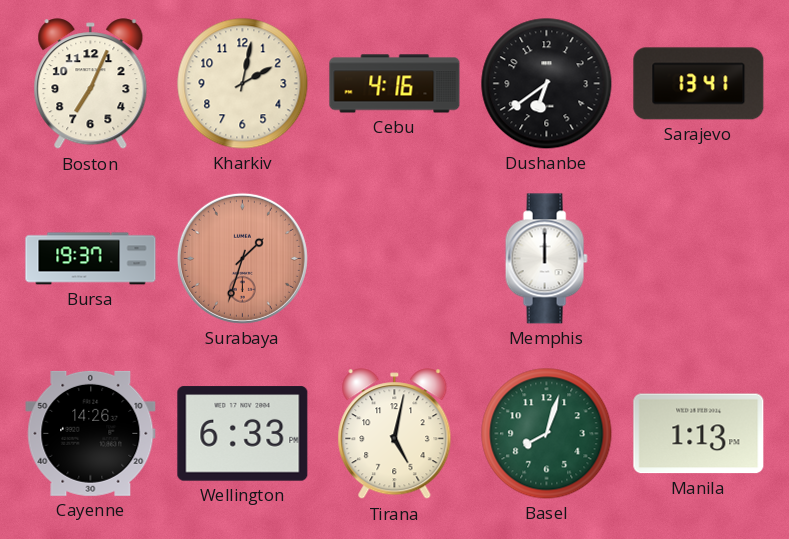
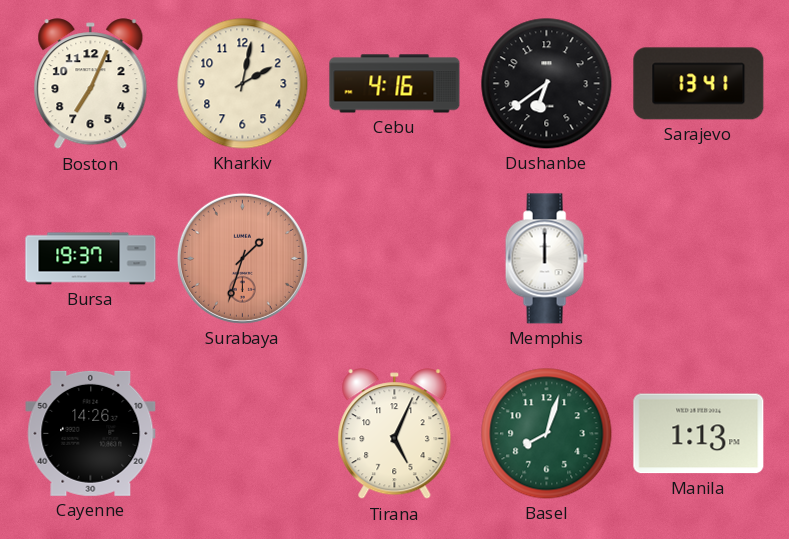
Wellington: 6:33 -> none (243, 434)
Tirana: 5:02 -> 5:04 (395, 434)
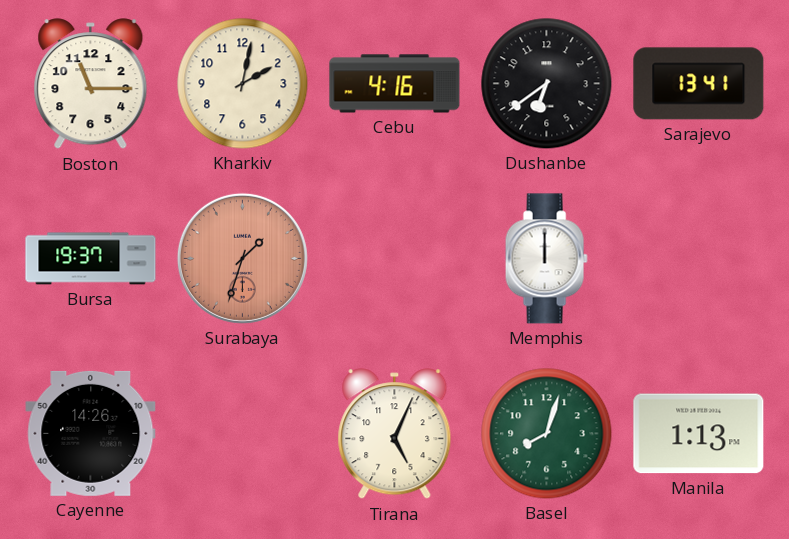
Boston: 7:04 -> 11:15 (91, 84)
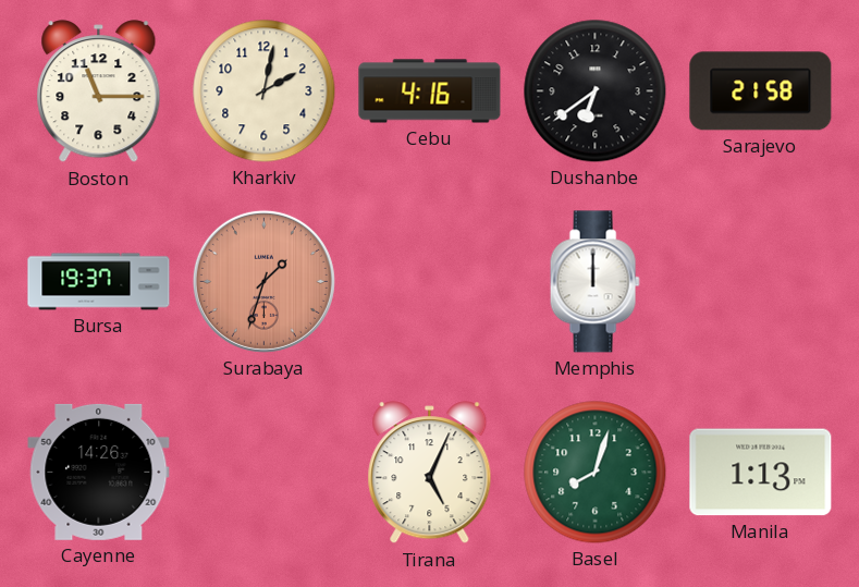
Sarajevo: 13:41 -> 21:58 (761, 91)
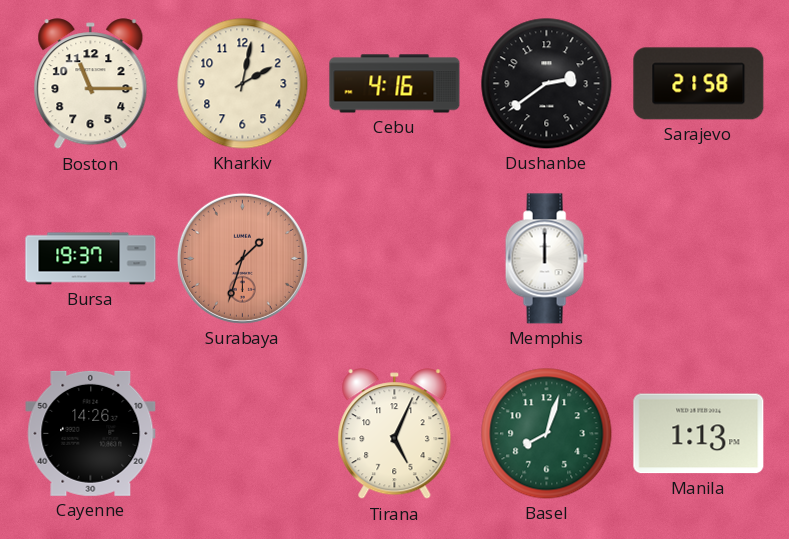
Dushanbe: 6:39 -> 2:39 (547, 84)
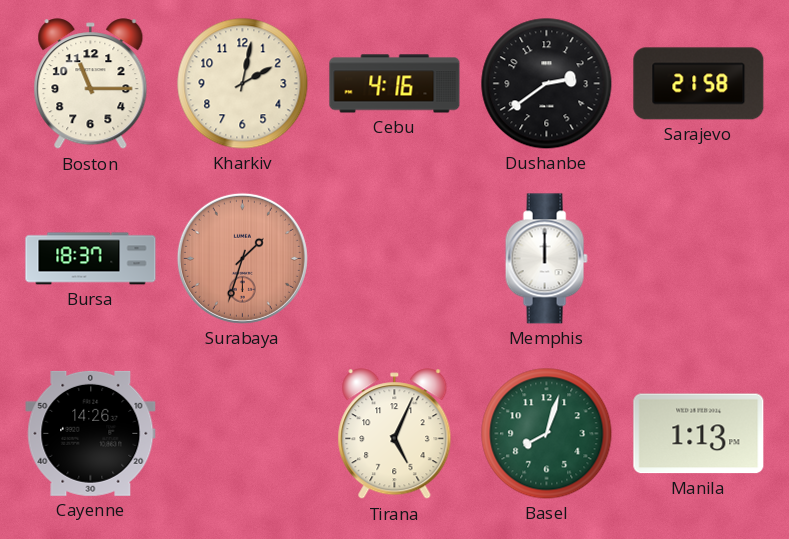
Bursa: 19:37 -> 18:37 (91, 259)
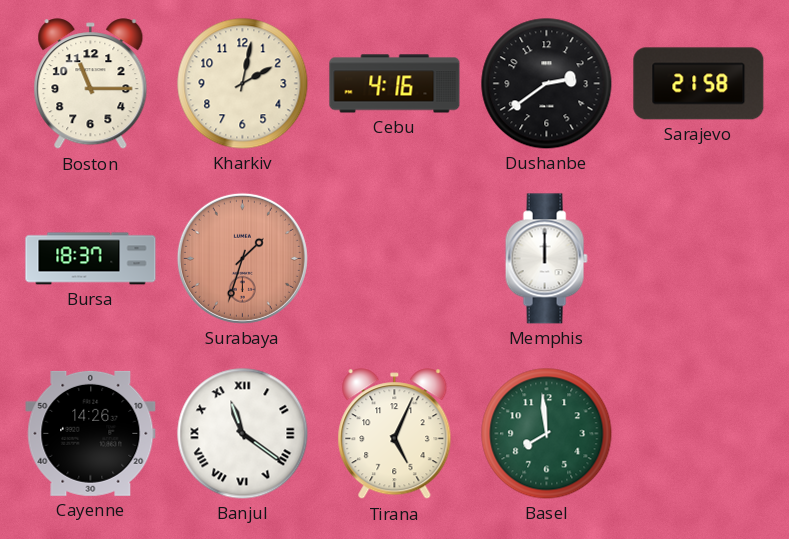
Banjul: none -> 11:21 (243, 434)
Basel: 8:03 -> 7:59 (547, 434)
Manila: 1:13 -> none (699, 434)
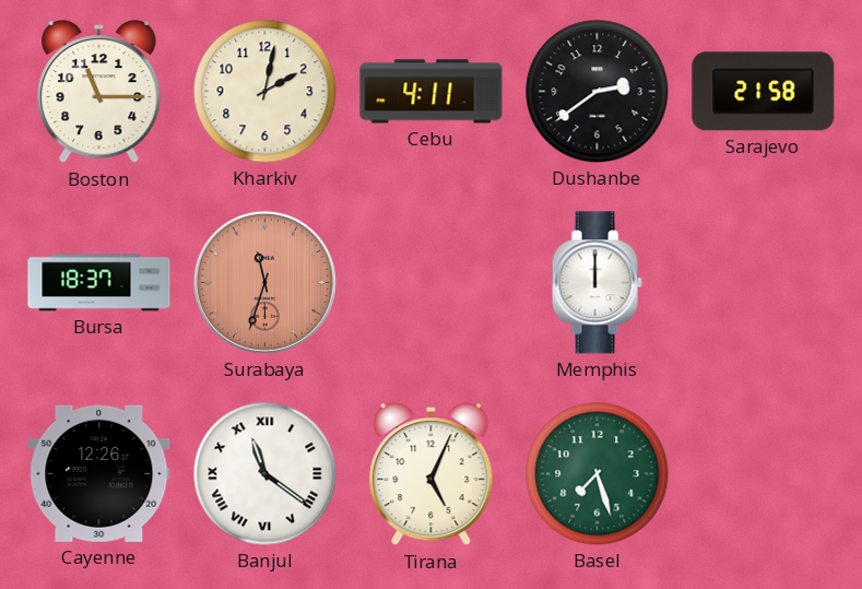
Cebu: 4:16 -> 4:11 (432, 92)
Surabaya: 1:33 -> 11:33 (264, 282)
Cayenne: 14:26 -> 12:26 (99, 473)
Basel: 7:59 -> 7:27 (598, 474)
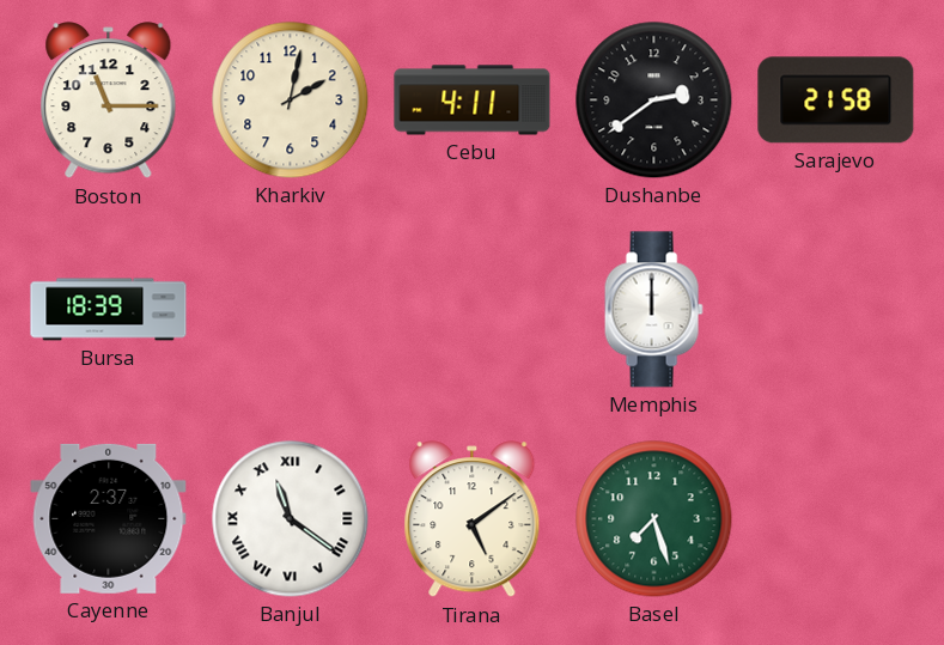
Bursa: 18:37 -> 18:39 (109, 310)
Surabaya: 11:33 -> none (264, 282)
Cayenne: 12:26 -> 2:37 (109, 518)
Tirana: 5:04 -> 5:09 (473, 519)
